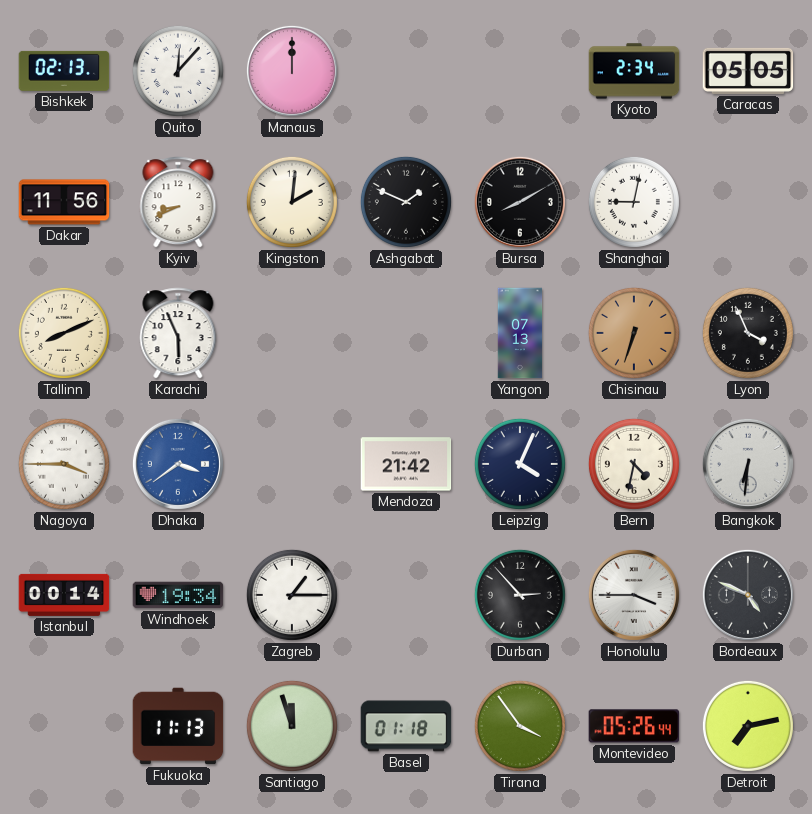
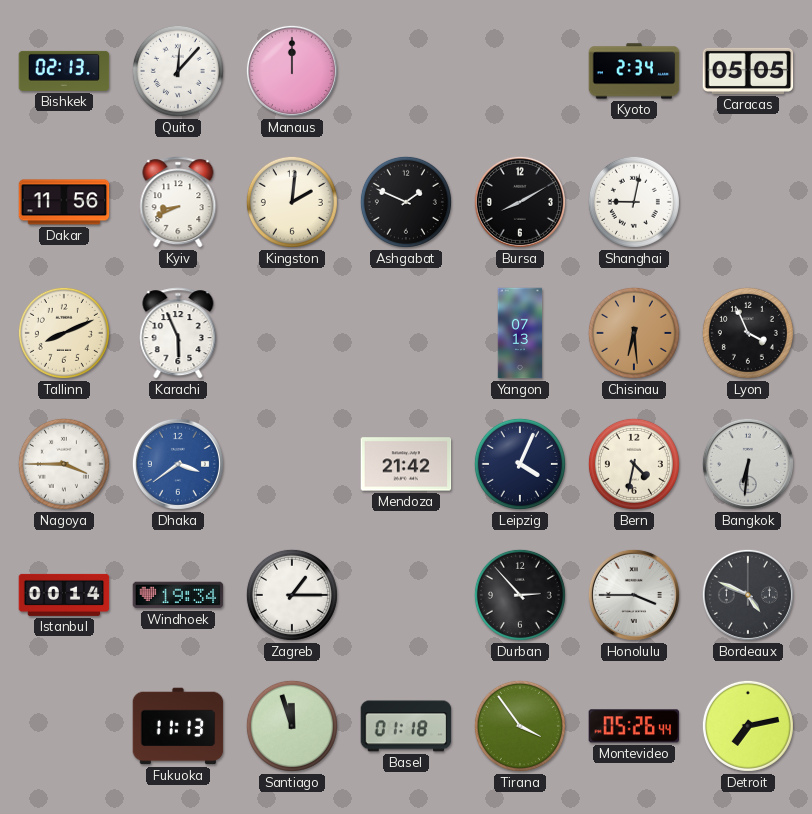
Chisinau: 6:33 -> 6:29 (634, 333)
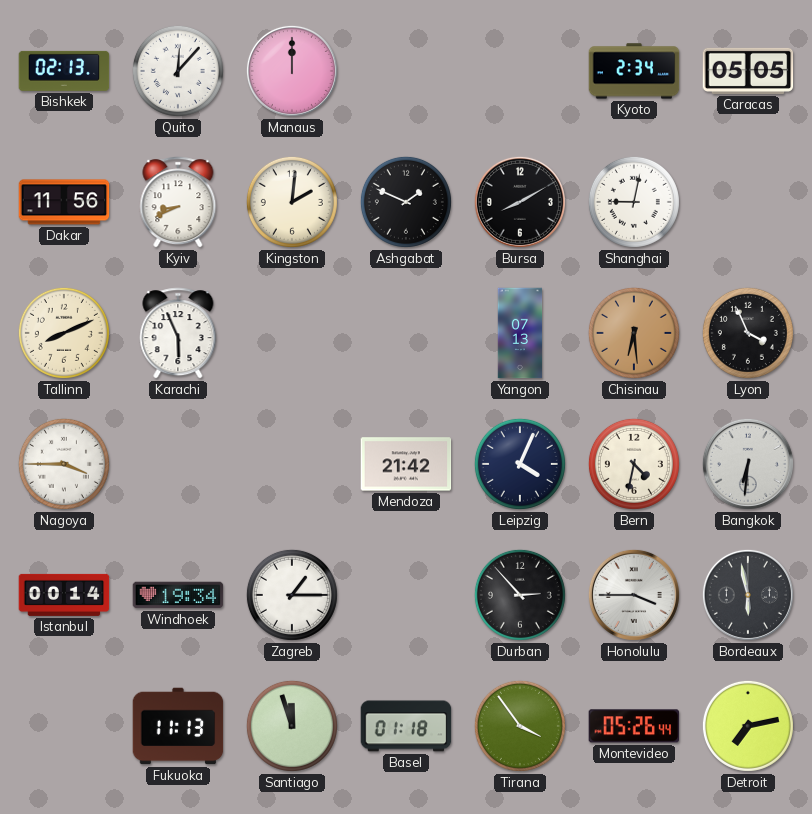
Dhaka: 3:39 -> none (178, 464)
Bordeaux: 4:49 -> 5:58 (748, 595)
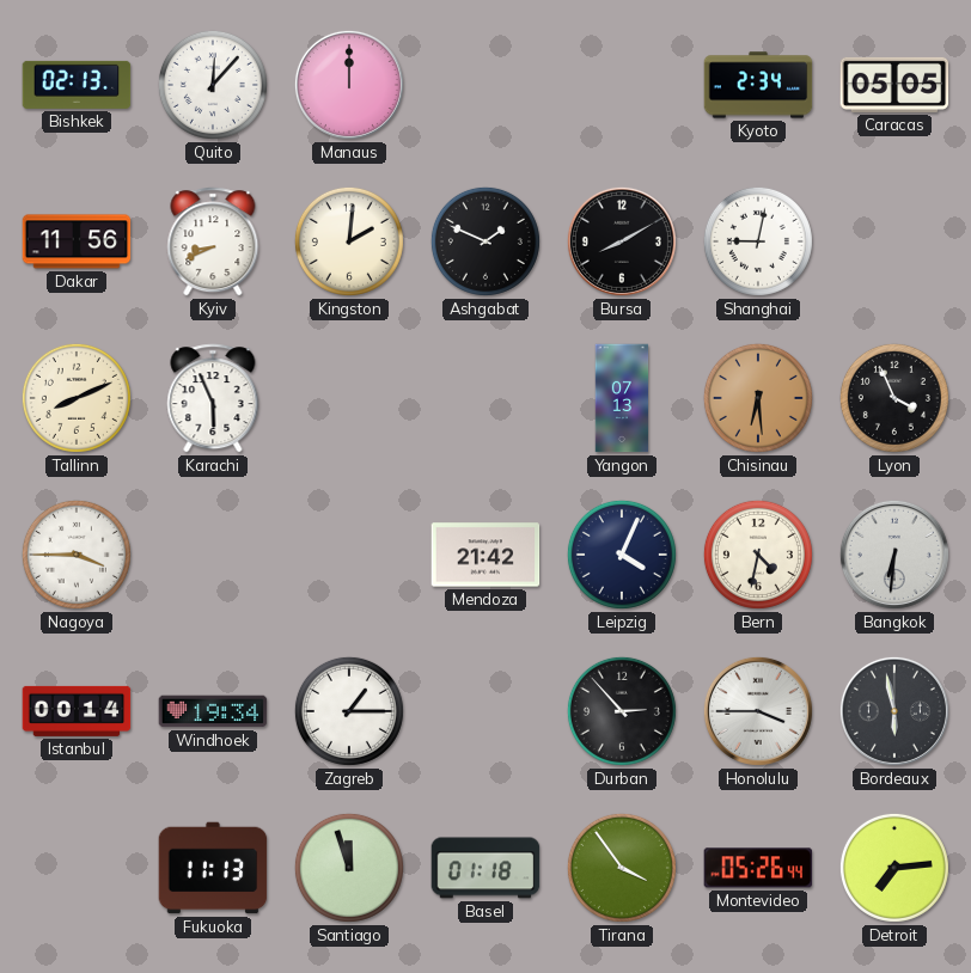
Detroit: 7:13 -> 7:14 (894, 868)
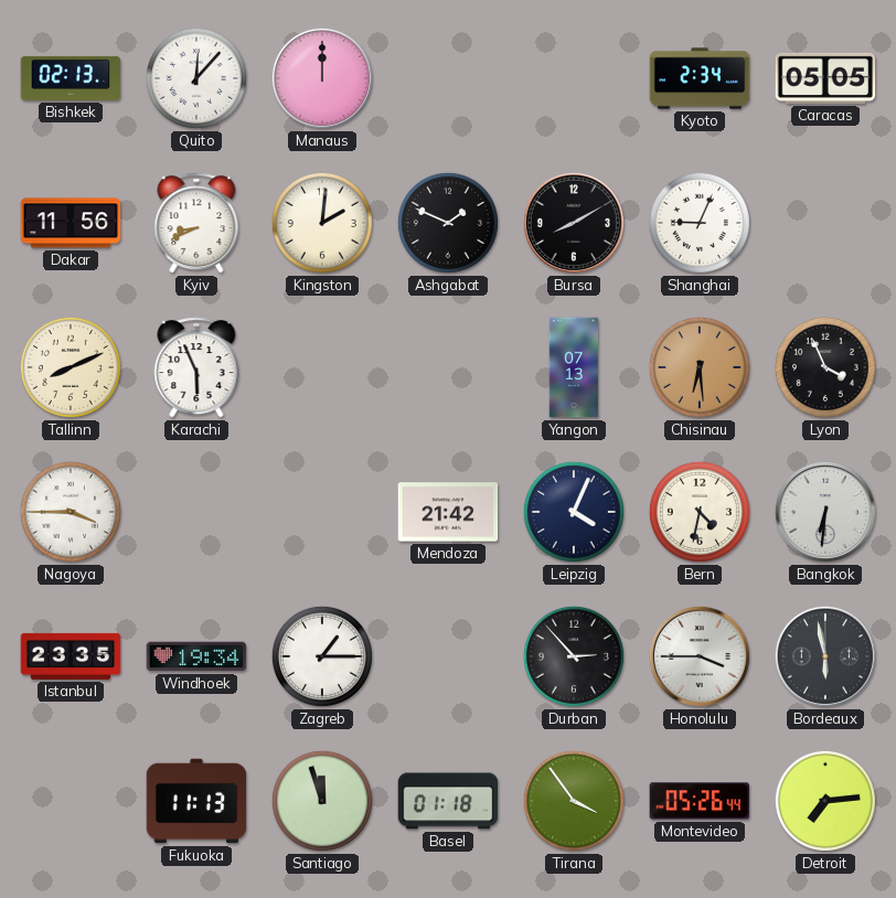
Shanghai: 9:02 -> 9:04 (700, 223)
Istanbul: 00:14 -> 23:35 (71, 656)
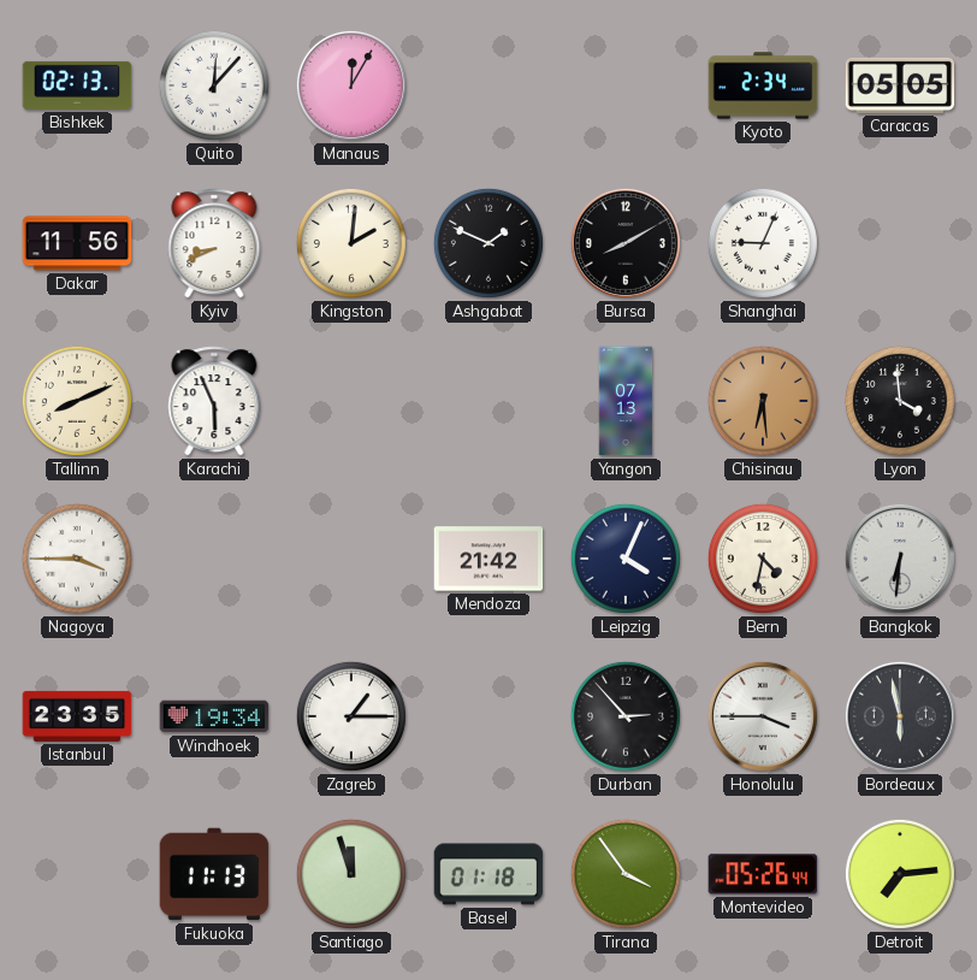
Manaus: 12:00 -> 12:05 (351, 85)
Lyon: 3:56 -> 3:59 (900, 401)
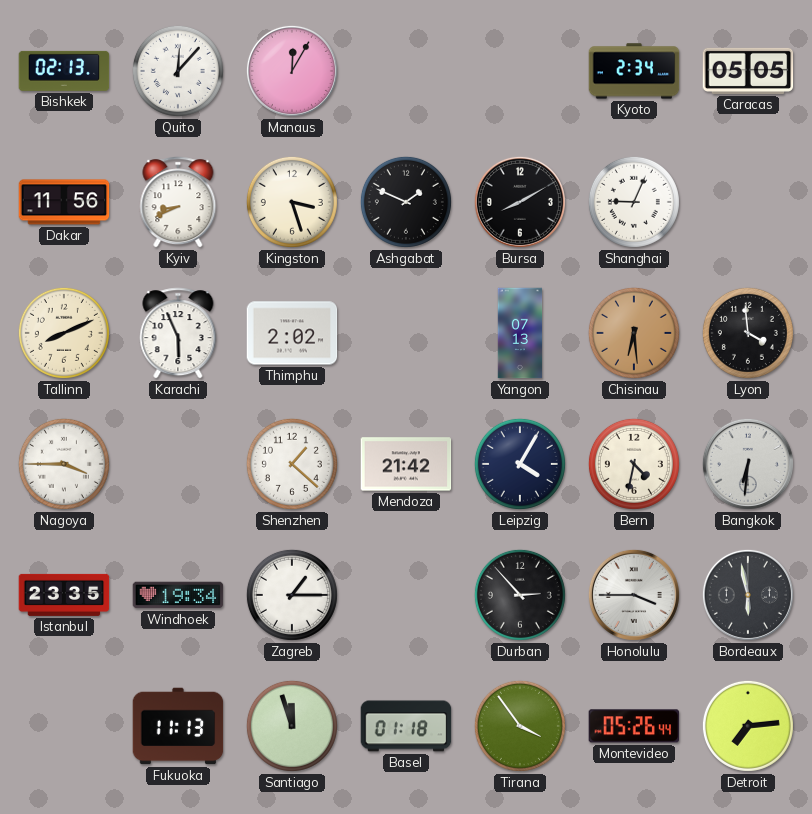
Kingston: 2:01 -> 3:27 (292, 202)
Thimphu: none -> 2:02 (292, 333)
Shenzhen: none -> 1:22 (292, 464)
Leipzig: 4:04 -> 4:05 (520, 464)
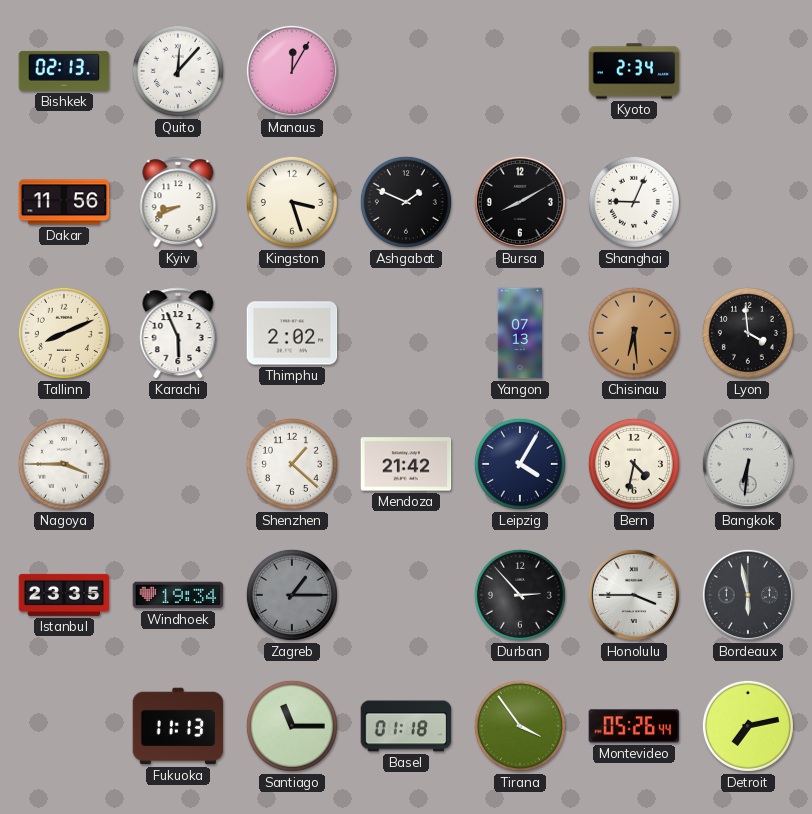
Caracas: 05:05 -> none (748, 71)
Zagreb dial: white -> grey (292, 595)
Santiago: 11:57 -> 11:15 (292, 726)
Detroit: 7:14 -> 7:13 (748, 726)
